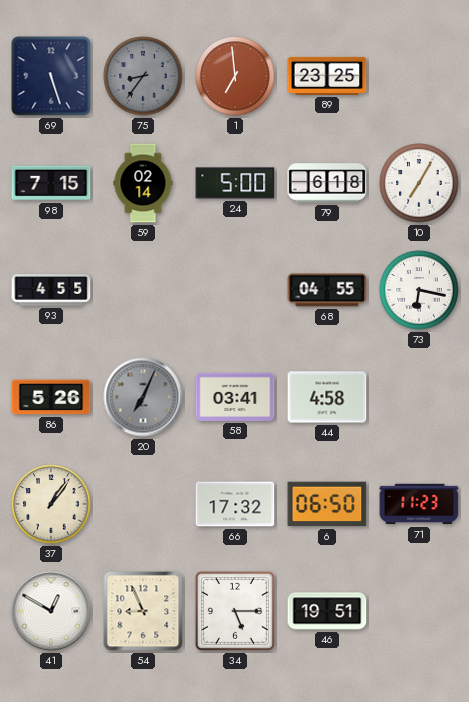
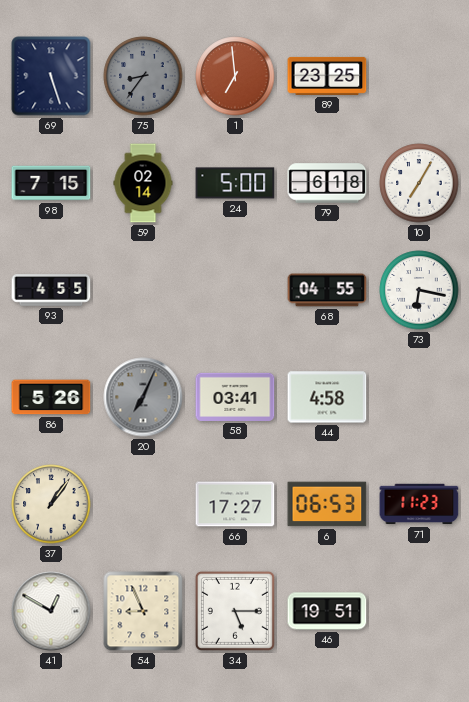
66: 17:32 -> 17:27 (235, 504)
6: 06:50 -> 06:53 (327, 504)
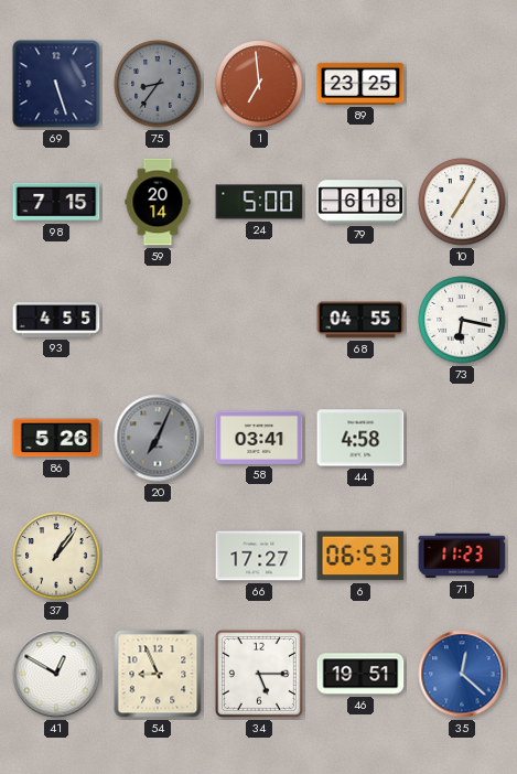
59: 02:14 -> 20:14 (158, 202)
35: none -> 12:22 (462, 674)
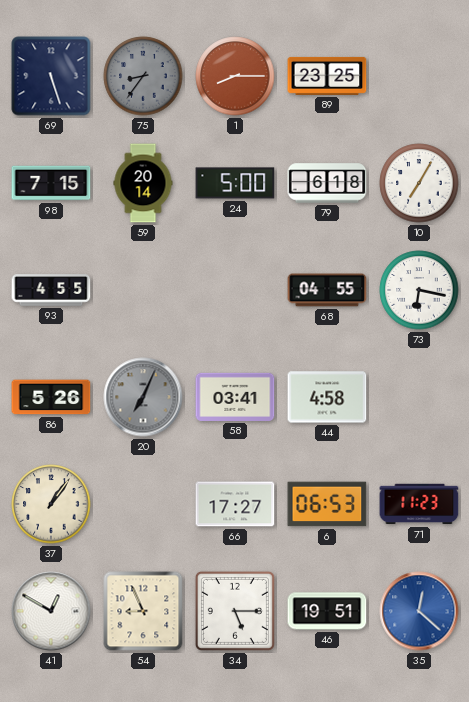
1: 6:59 -> 8:15 (235, 76)
